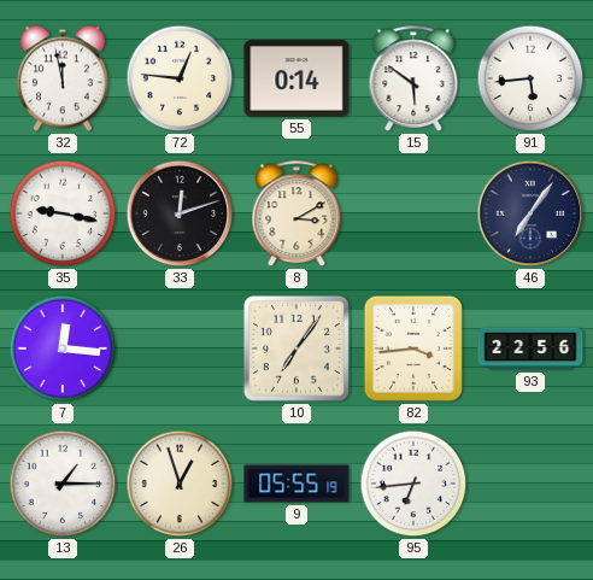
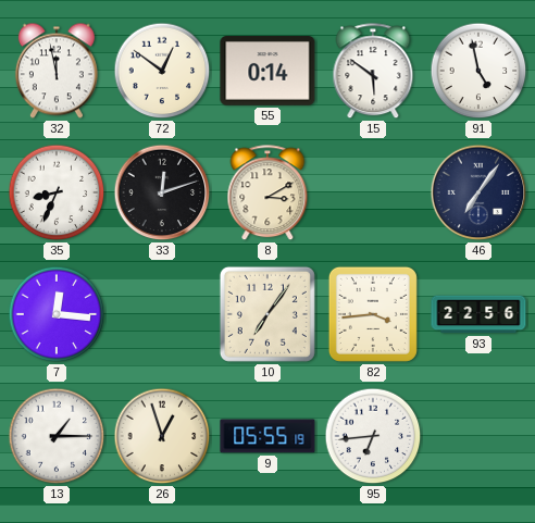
72: 12:46 -> 12:51 (162, 71)
91: 5:44 -> 4:58 (478, 71)
35: 9:17 -> 8:34 (57, 192)
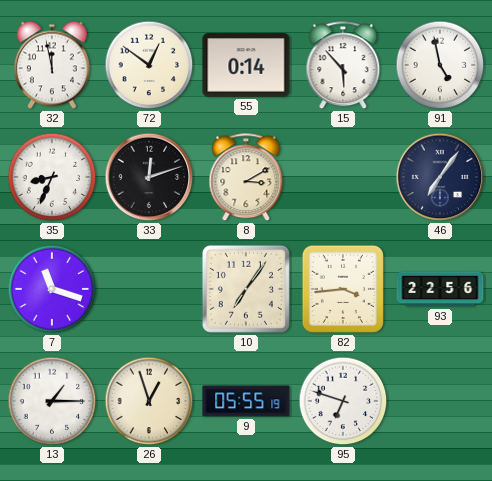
15: 5:51 -> 5:53 (343, 66)
7: 12:16 -> 11:18 (52, 289)
95: 6:44 -> 6:48 (343, 401)
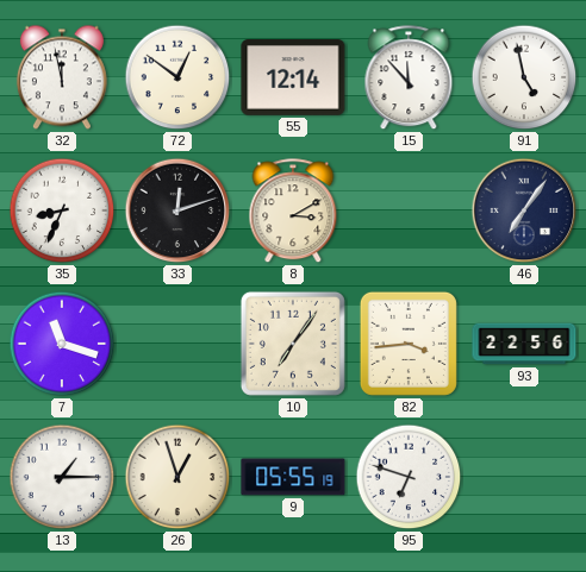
55: 0:14 -> 12:14 (293, 77)
15: 5:53 -> 11:53 (409, 78)
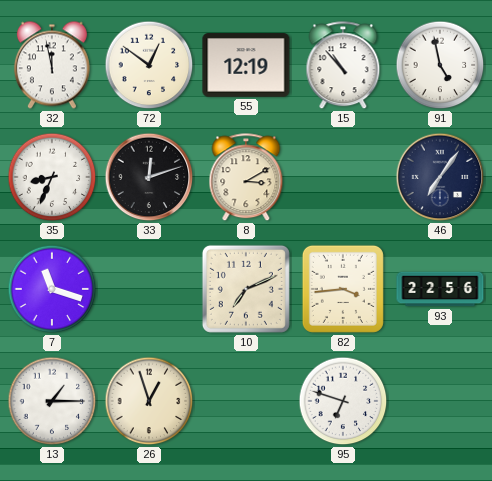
55: 12:14 -> 12:19 (246, 65)
15: 11:53 -> 10:53 (343, 66)
10: 7:06 -> 7:11 (246, 289)
9: 05:55 -> none (293, 477)
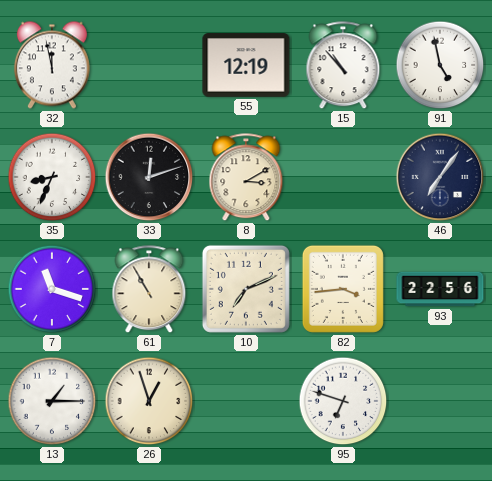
72: 12:51 -> none (149, 65)
61: none -> 10:55 (149, 290)
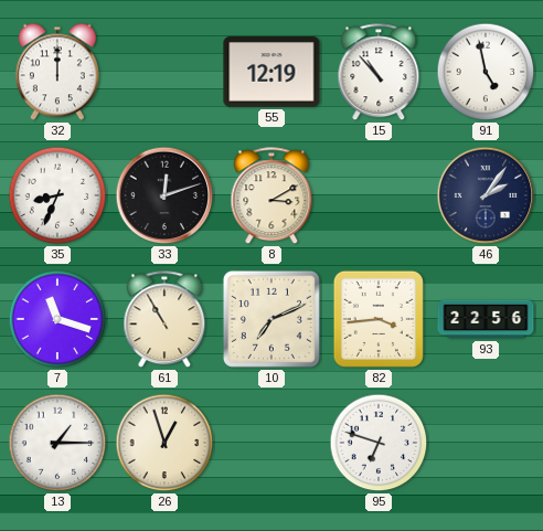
32: 11:58 -> 12:00 (57, 72)
46: 7:06 -> 2:06 (486, 195)
